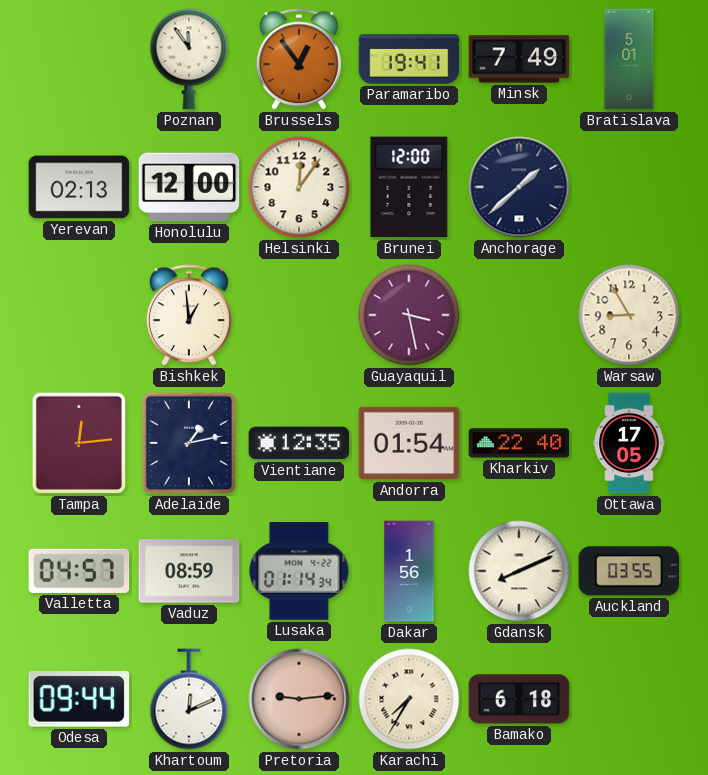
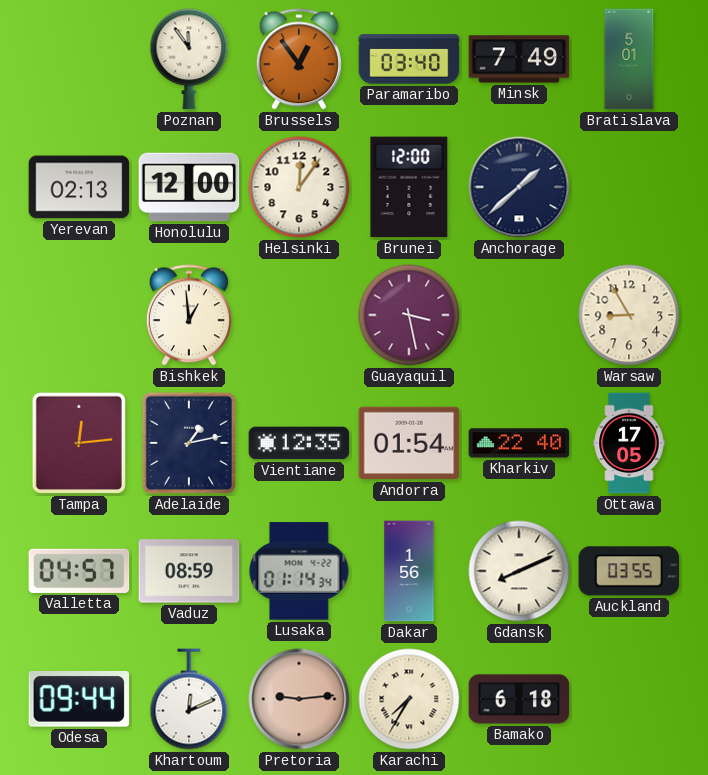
Paramaribo: 19:41 -> 03:40 (409, 59)
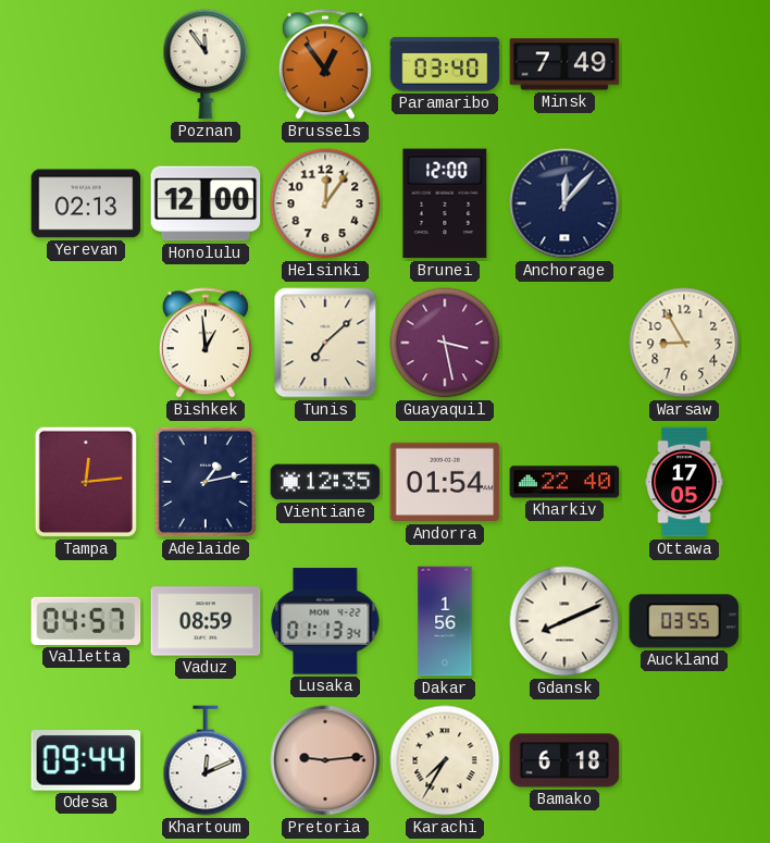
Bratislava: 5:01 -> none (629, 59)
Anchorage: 1:38 -> 12:07 (564, 203)
Tunis: none -> 7:08 (325, 343)
Lusaka: 01:14 -> 01:13 (325, 621)
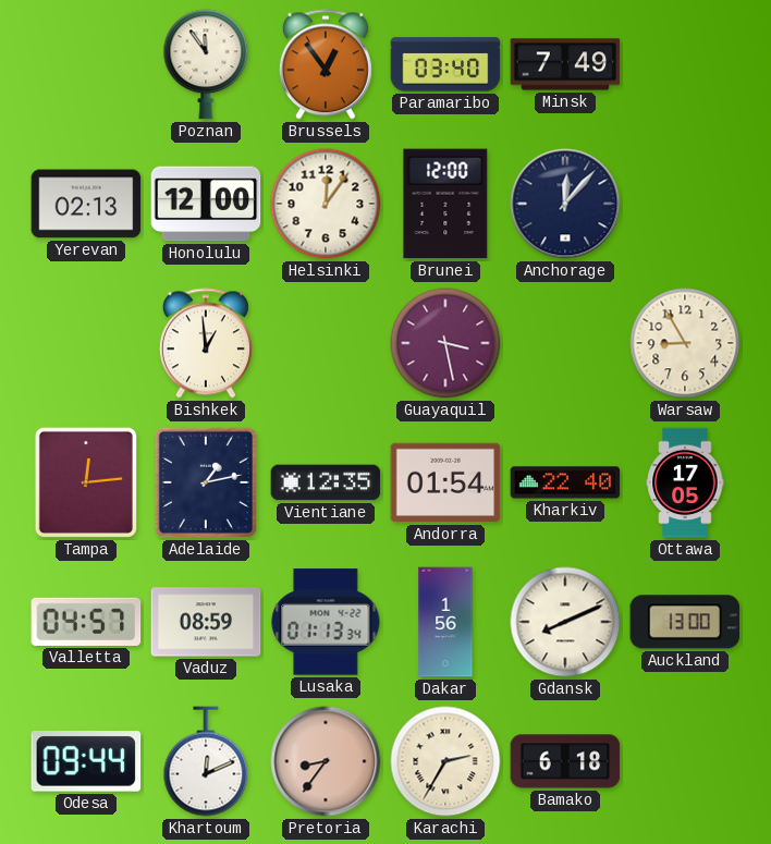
Tunis: 7:08 -> none (325, 343)
Auckland: 03:55 -> 13:00 (685, 622)
Pretoria: 9:14 -> 8:36 (326, 761)
Karachi: 7:35 -> 2:35 (445, 761)
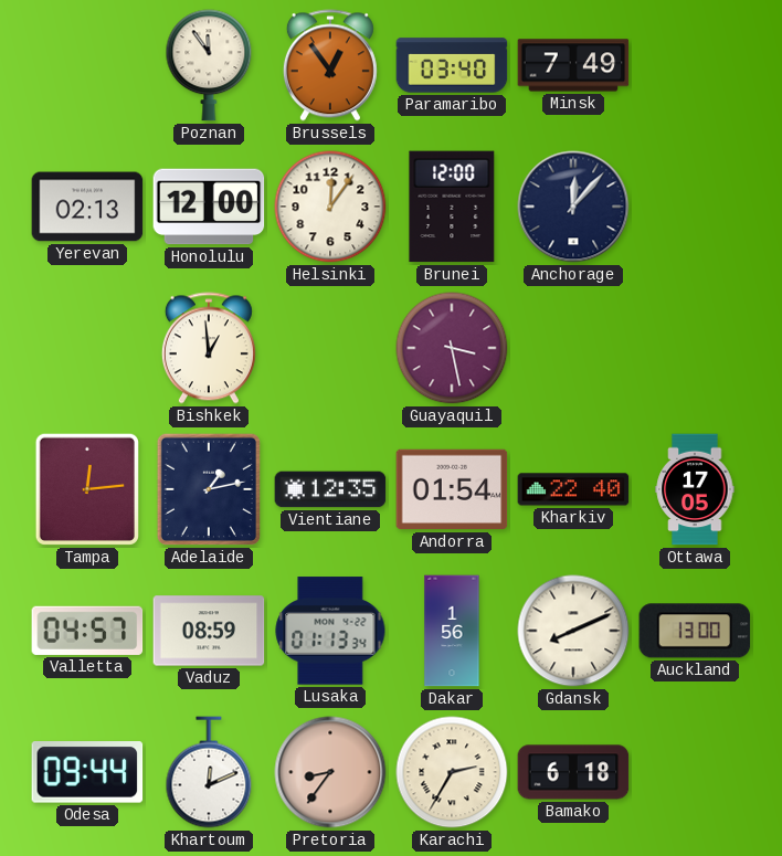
Warsaw: 8:55 -> none (685, 343)
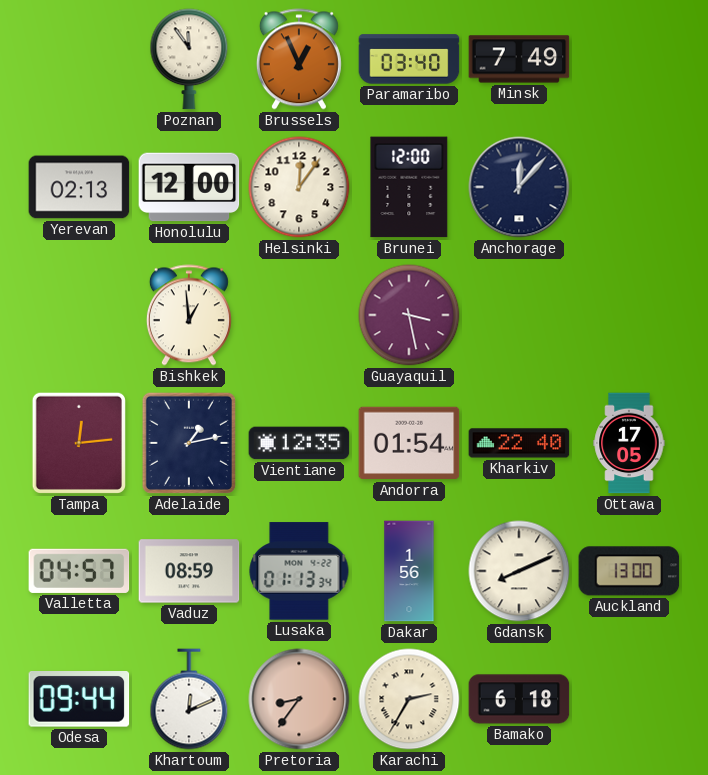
Brussels: 12:54 -> 12:56 (299, 59)
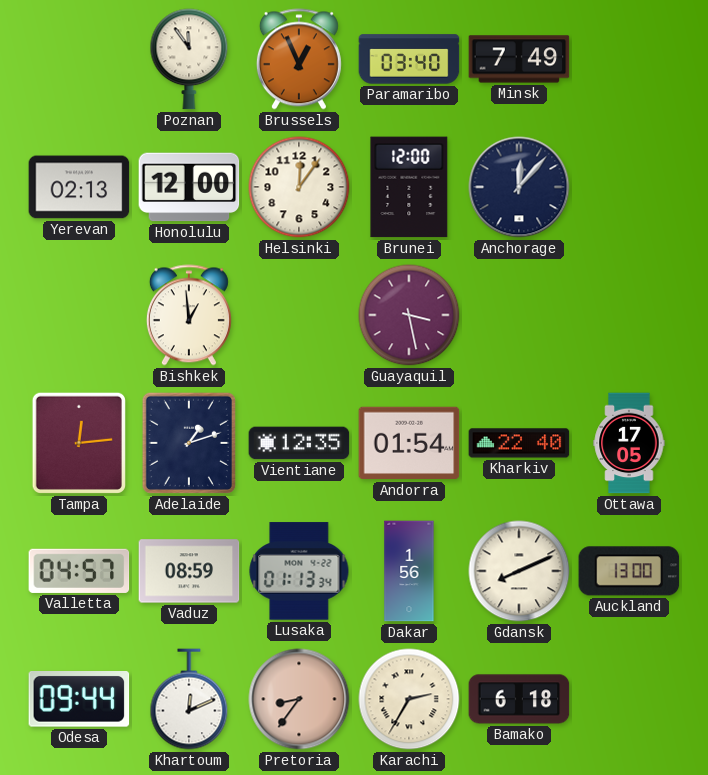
Adelaide: 1:13 -> 1:12 (189, 443)
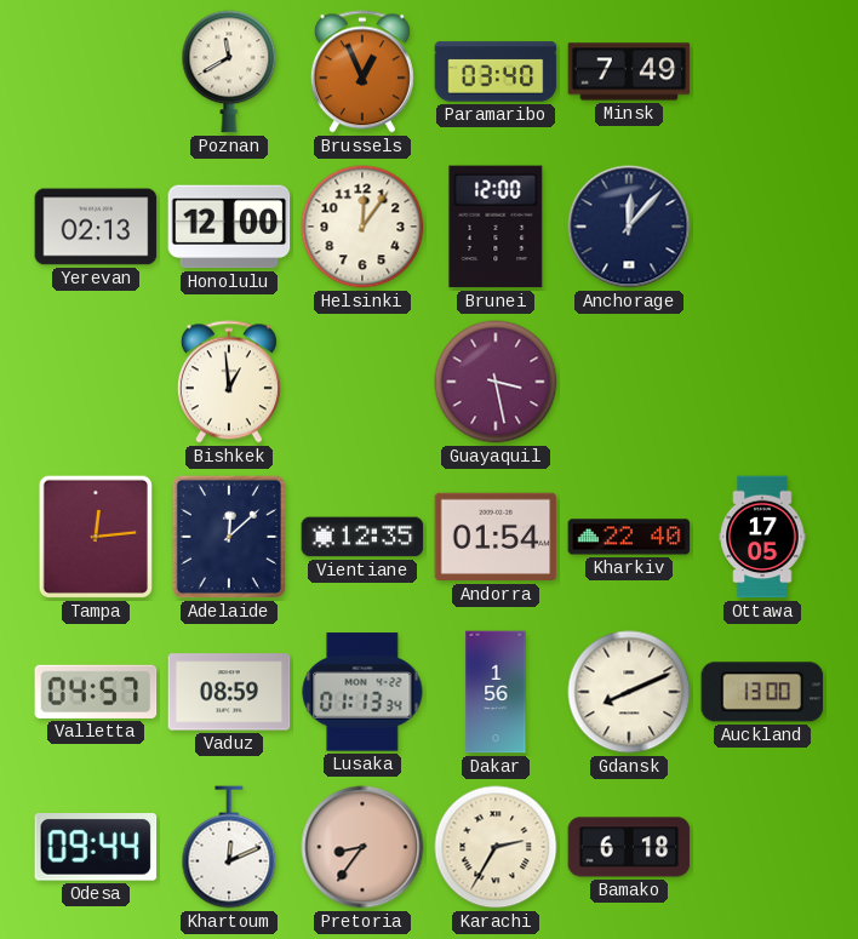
Poznan: 11:54 -> 11:40 (229, 71)
Adelaide: 1:12 -> 12:08 (229, 537)
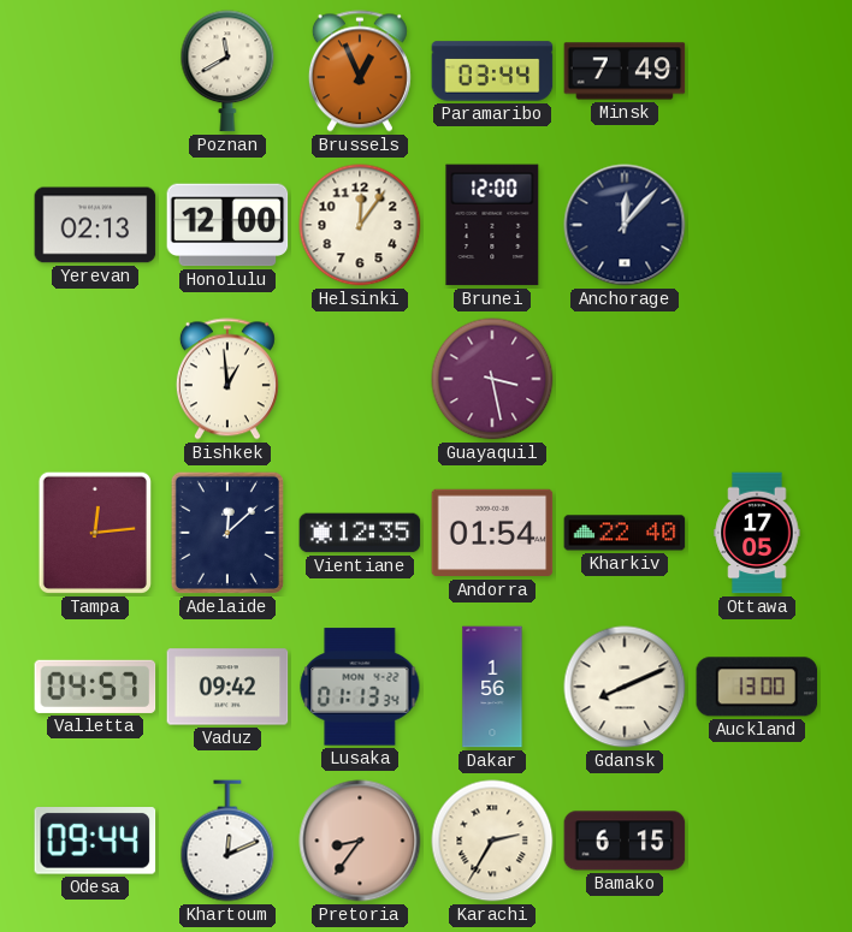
Paramaribo: 03:40 -> 03:44 (492, 71)
Vaduz: 08:59 -> 09:42 (227, 687)
Bamako: 6:18 -> 6:15 (625, 841)
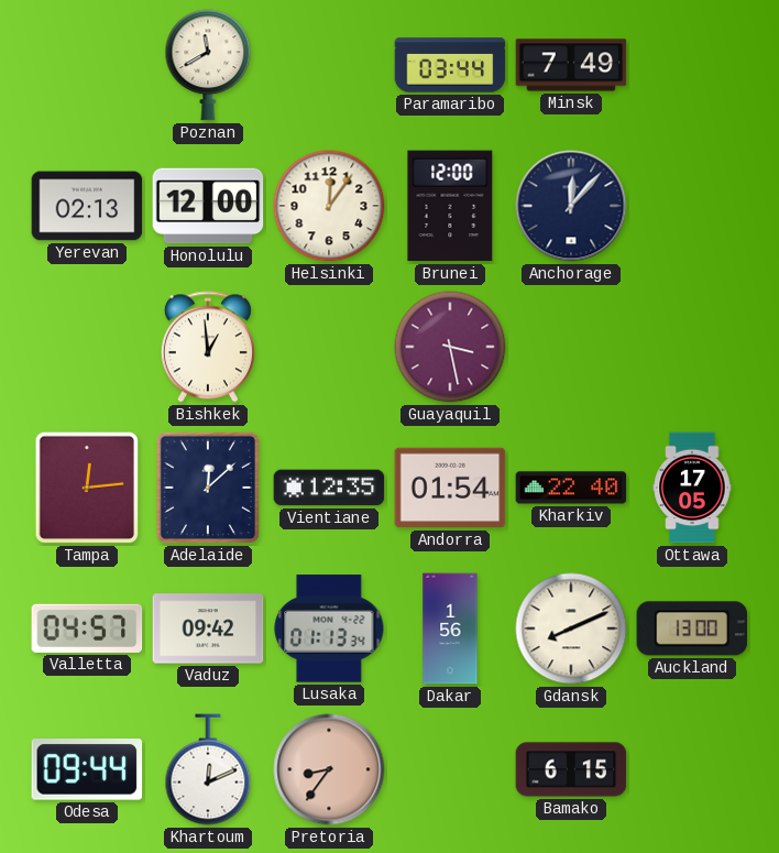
Brussels: 12:56 -> none (360, 71)
Karachi: 2:35 -> none (492, 841)
